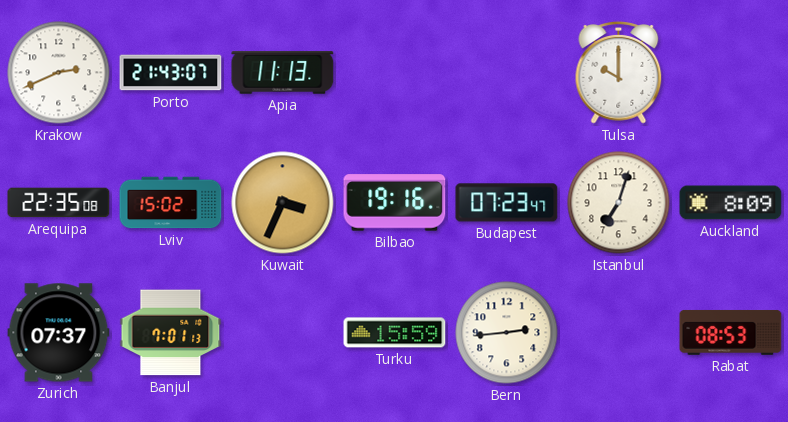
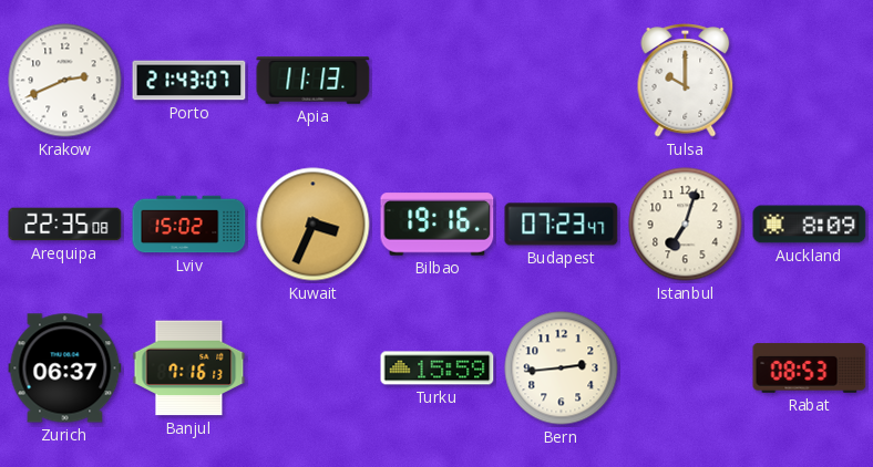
Zurich: 07:37 -> 06:37 (65, 369)
Banjul: 7:01 -> 7:16 (189, 369)
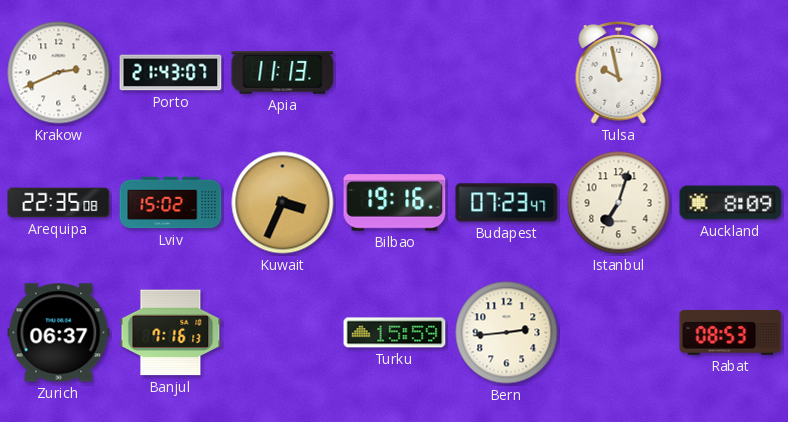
Tulsa: 10:00 -> 9:58 (619, 73)
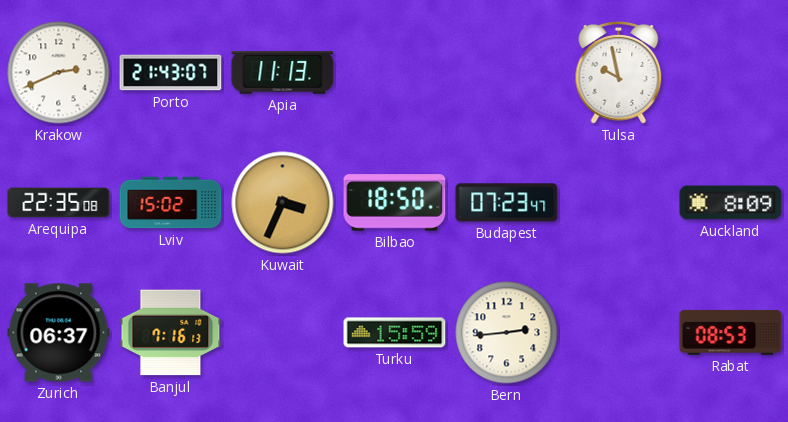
Bilbao: 19:16 -> 18:50 (395, 203)
Istanbul: 7:03 -> none (619, 203)
